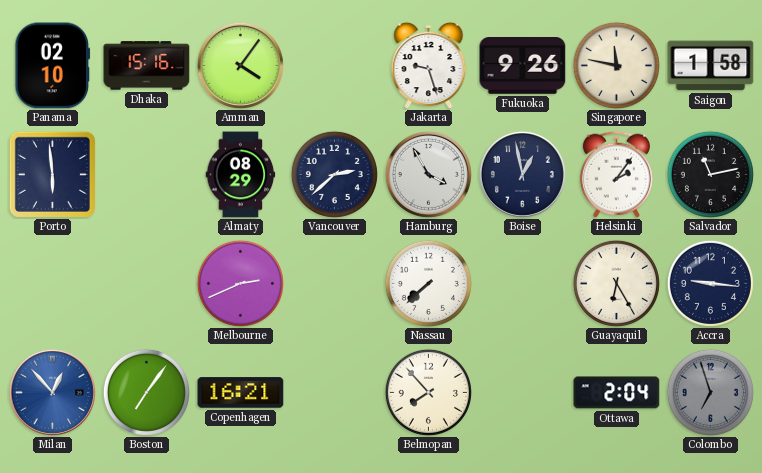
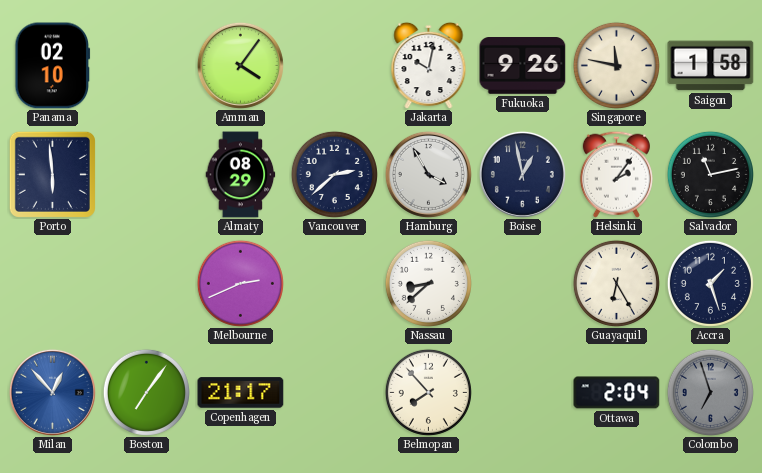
Dhaka: 15:16 -> none (147, 66)
Jakarta: 9:27 -> 10:02 (429, 65)
Nassau: 7:38 -> 8:38 (428, 283)
Accra: 9:16 -> 1:27 (710, 283)
Copenhagen: 16:21 -> 21:17 (241, 393)
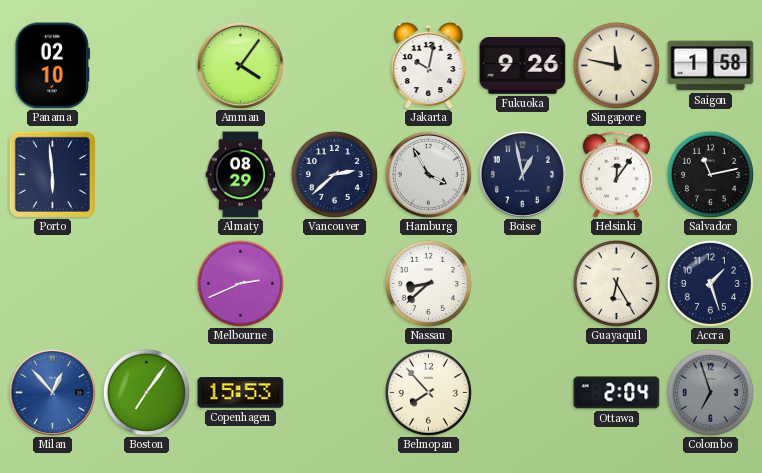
Helsinki: 2:06 -> 12:06 (616, 174)
Copenhagen: 21:17 -> 15:53 (241, 393)
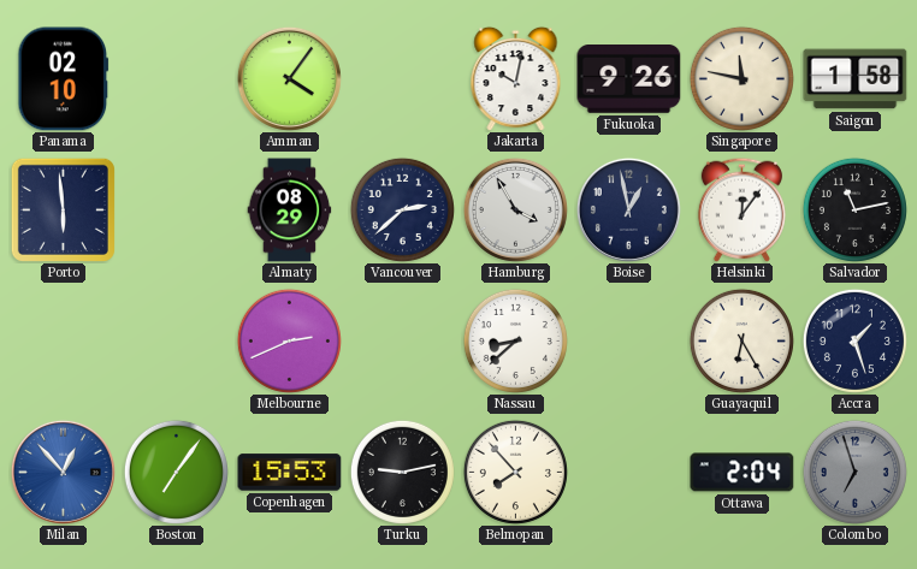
Turku: none -> 9:13 (402, 472)
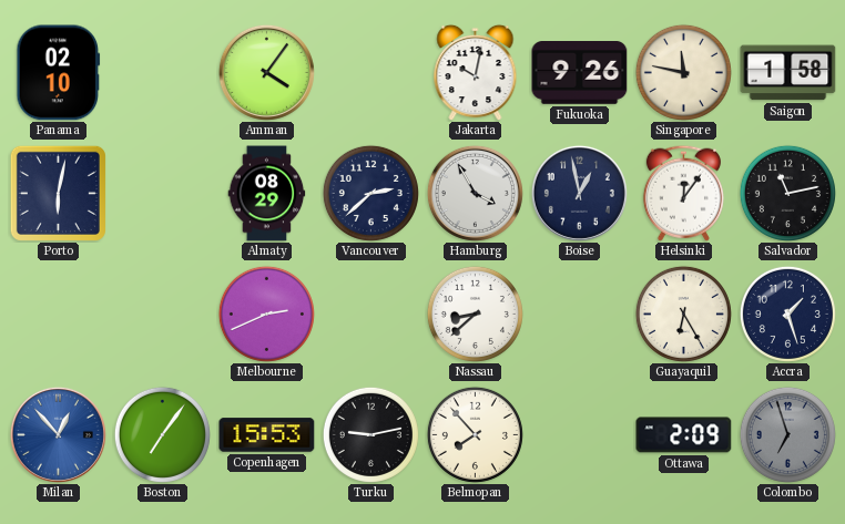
Porto: 5:59 -> 6:02 (58, 193)
Ottawa: 2:04 -> 2:09 (684, 435)
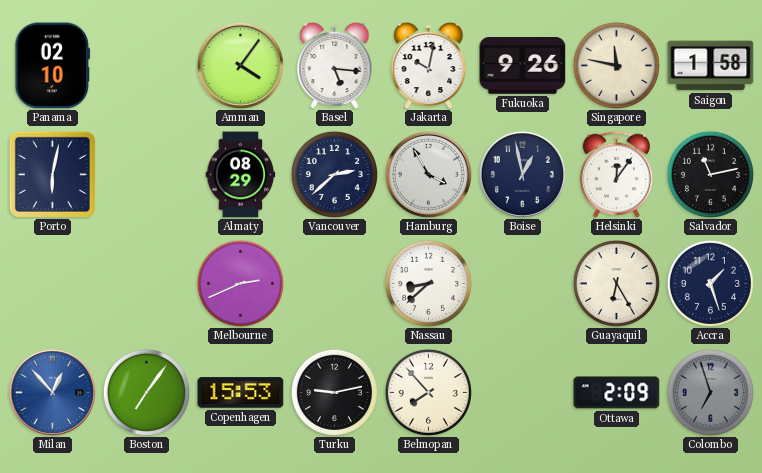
Basel: none -> 5:16 (335, 65)
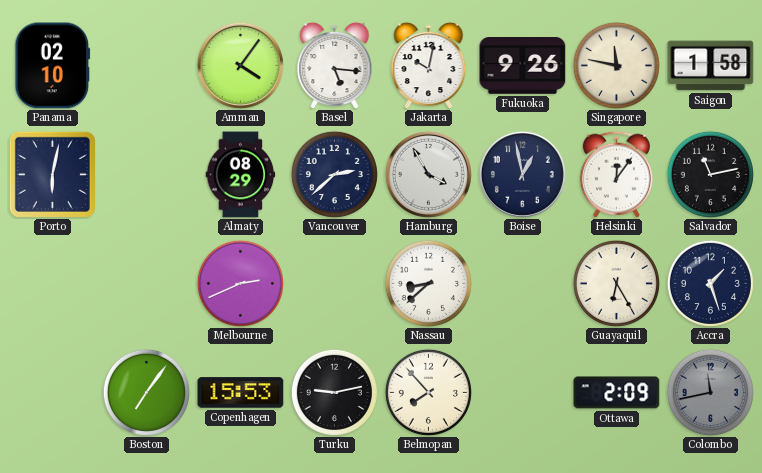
Milan: 12:53 -> none (52, 392)
Colombo: 6:57 -> 11:43 (710, 392)
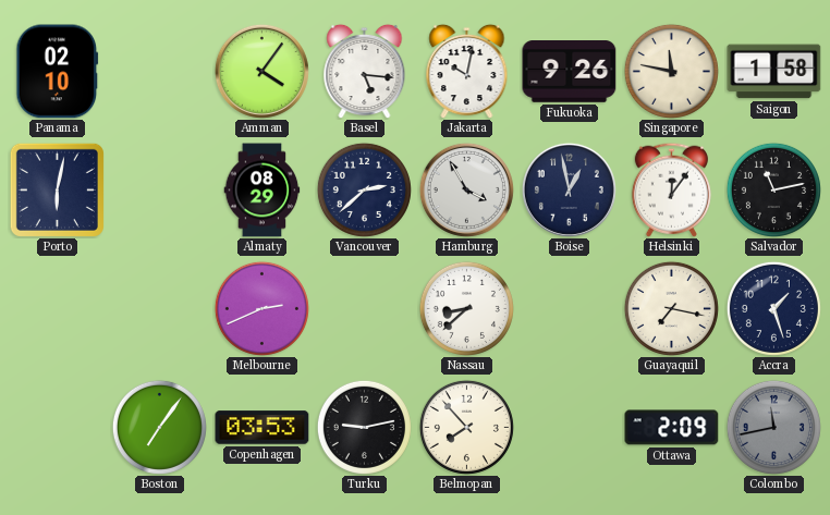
Guayaquil: 6:25 -> 7:17 (671, 308)
Copenhagen: 15:53 -> 03:53 (263, 428)
